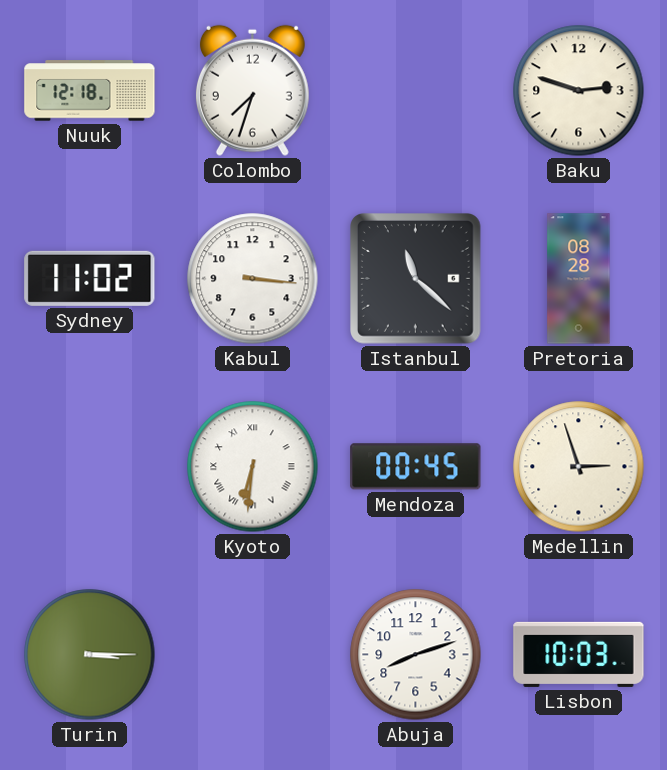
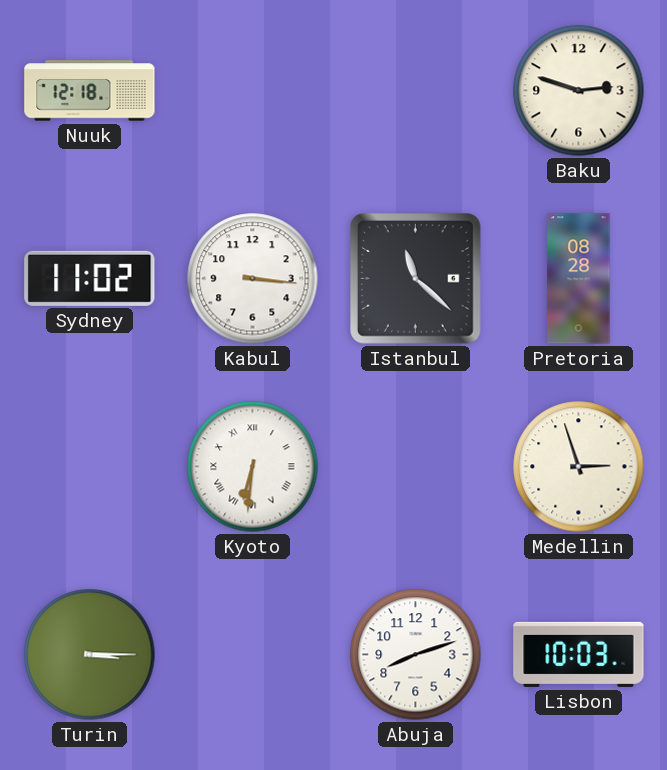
Colombo: 7:33 -> none (252, 90)
Mendoza: 00:45 -> none (416, 467)
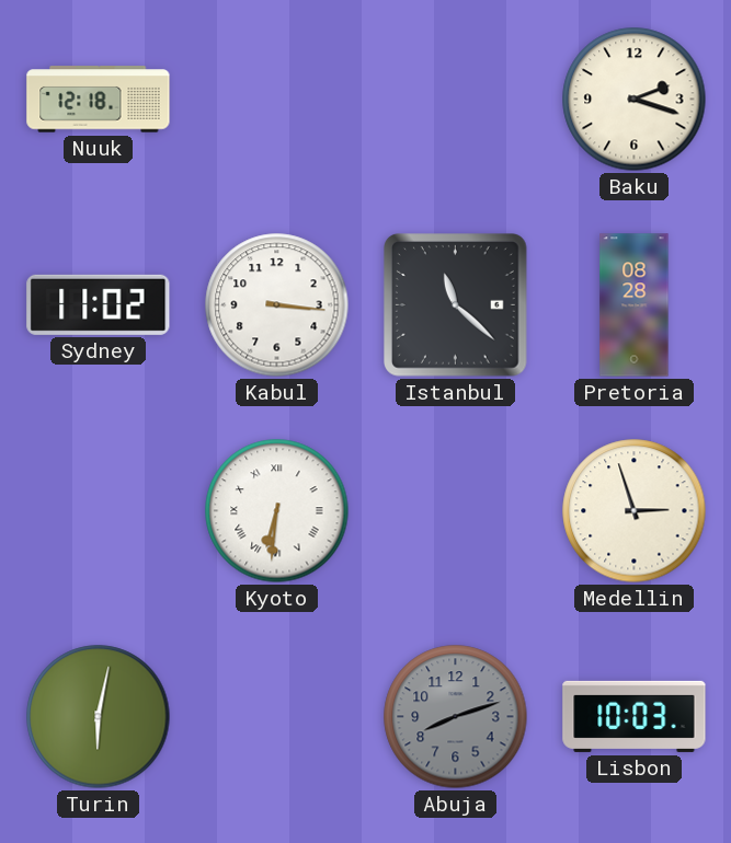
Baku: 2:48 -> 2:18 (635, 100)
Turin: 3:15 -> 6:02 (99, 717)
Abuja dial: white -> grey (456, 717)
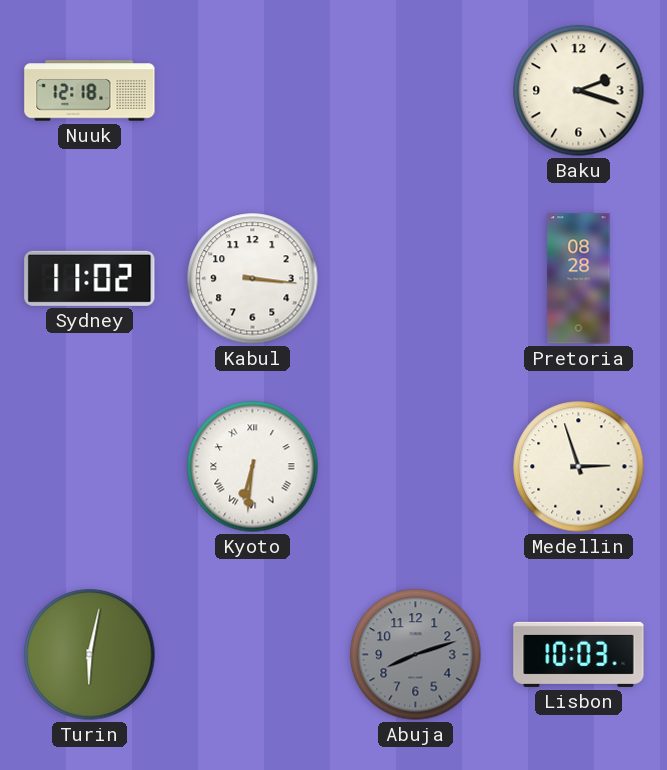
Istanbul: 11:22 -> none (456, 305)
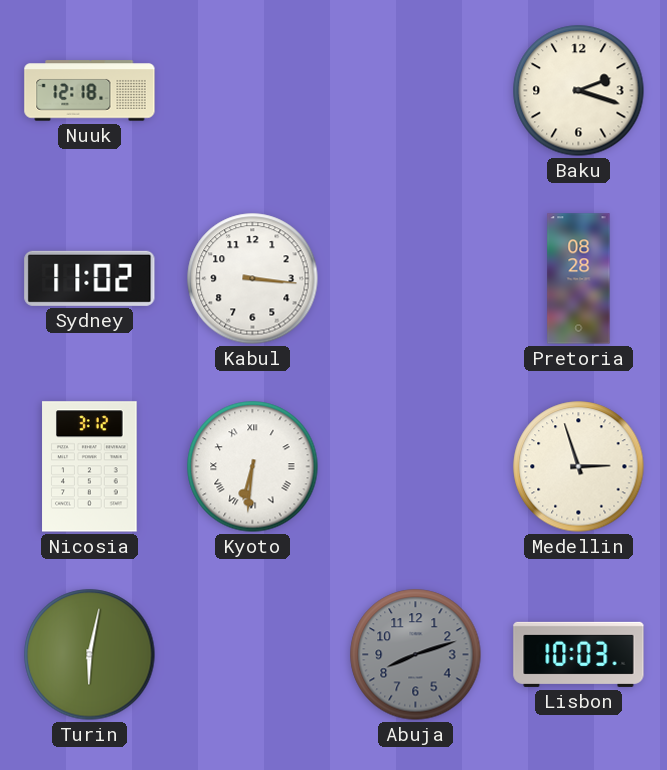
Nicosia: none -> 3:12 (90, 467)
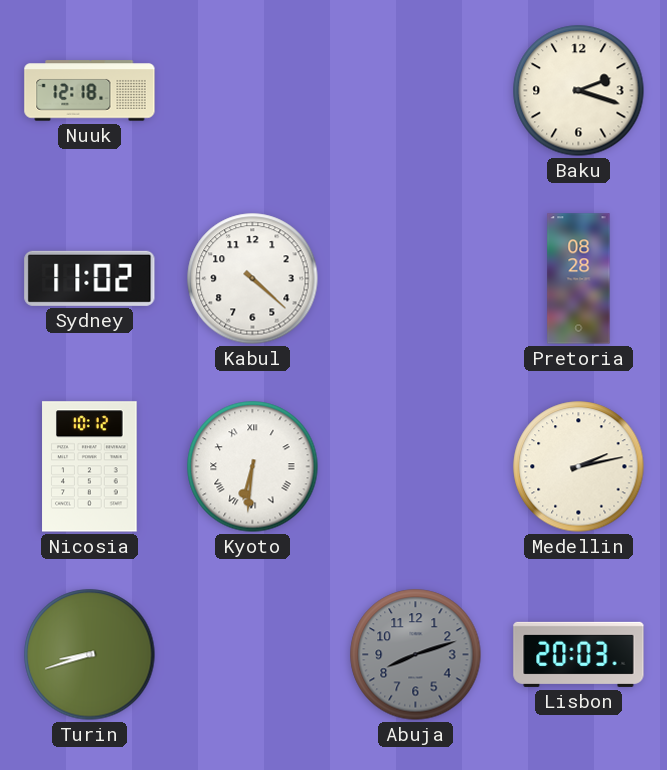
Kabul: 3:16 -> 4:22 (253, 279)
Nicosia: 3:12 -> 10:12 (90, 467)
Medellin: 2:57 -> 2:13 (579, 467)
Turin: 6:02 -> 8:42 (90, 655)
Lisbon: 10:03 -> 20:03 (579, 654)
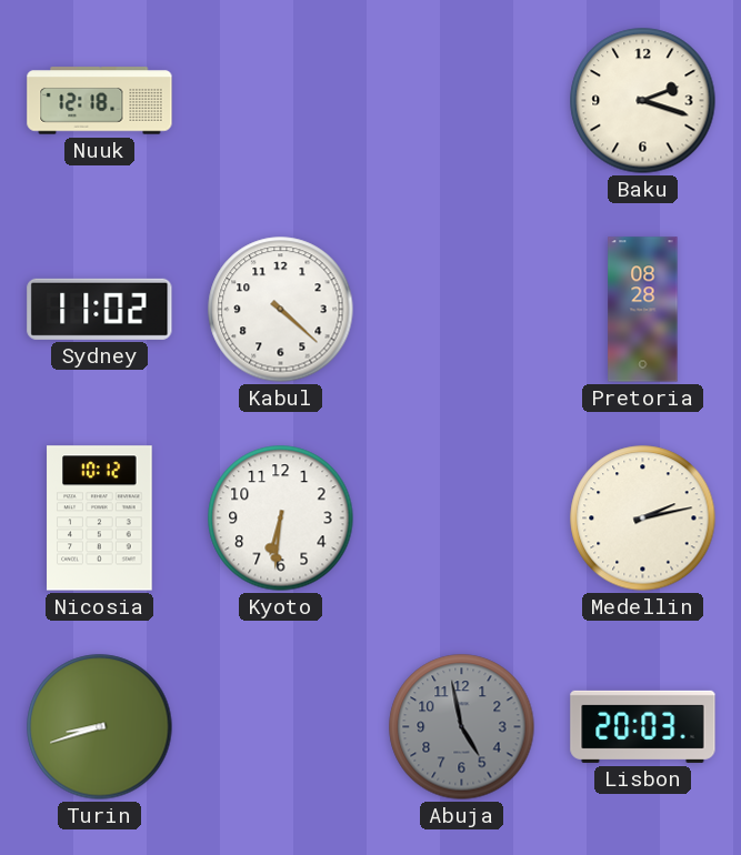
Kyoto numerals: Roman -> Arabic (281, 519)
Abuja: 8:12 -> 4:58 (462, 727)
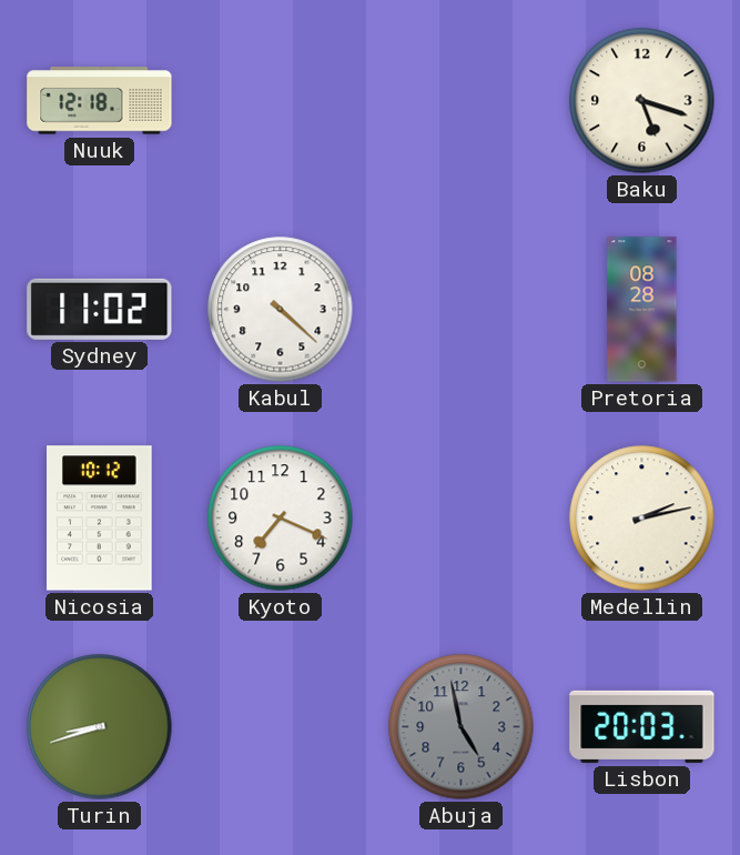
Baku: 2:18 -> 5:18 (642, 101)
Kyoto: 6:31 -> 7:19 (281, 519)
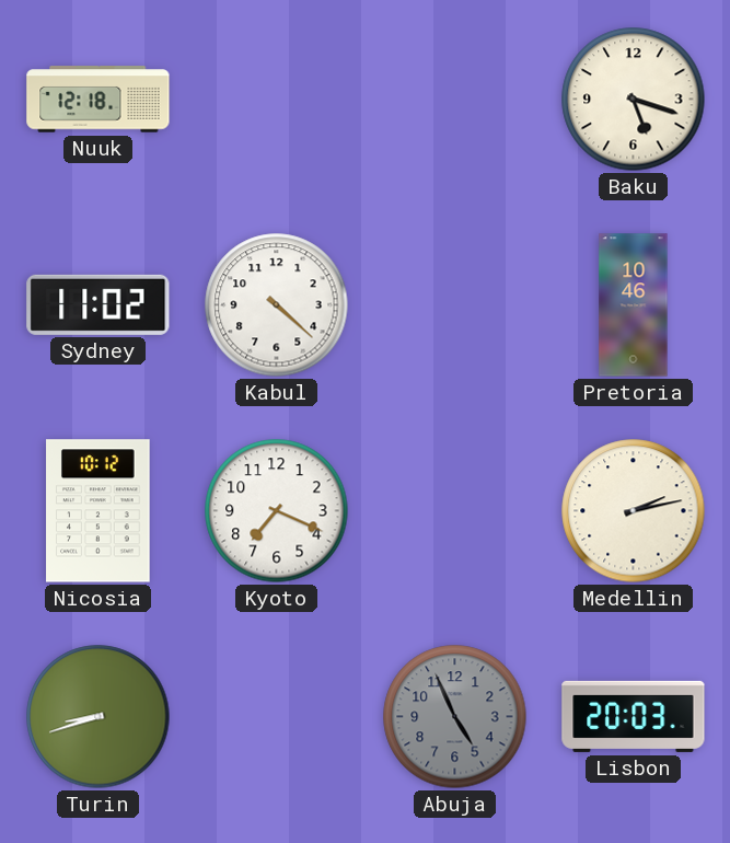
Pretoria: 08:28 -> 10:46 (634, 305)
Abuja: 4:58 -> 4:56 (455, 717)
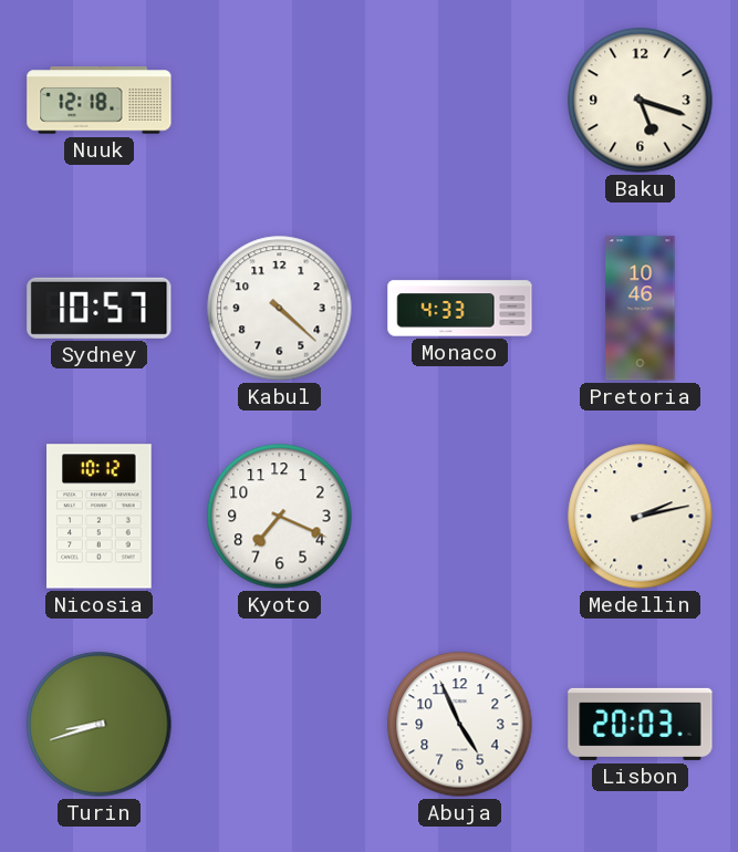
Sydney: 11:02 -> 10:57 (100, 308)
Monaco: none -> 4:33 (460, 309)
Abuja dial: grey -> white (460, 725)
